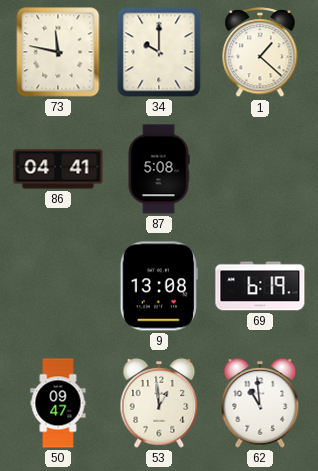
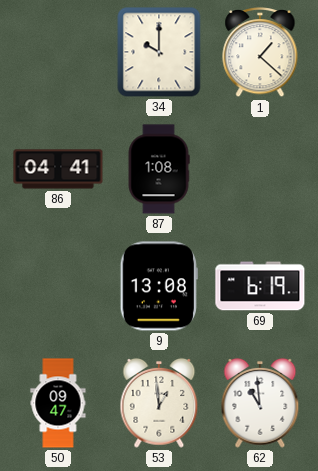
73: 11:47 -> none (58, 52)
87: 5:08 -> 1:08 (159, 169)
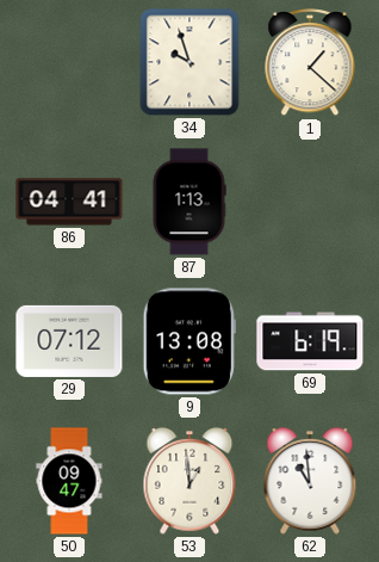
34: 10:00 -> 9:57 (189, 62)
87: 1:08 -> 1:13 (189, 202)
29: none -> 07:12 (69, 341)
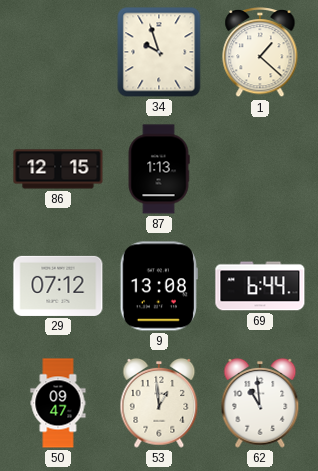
86: 04:41 -> 12:15 (58, 169)
69: 6:19 -> 6:44 (260, 286)
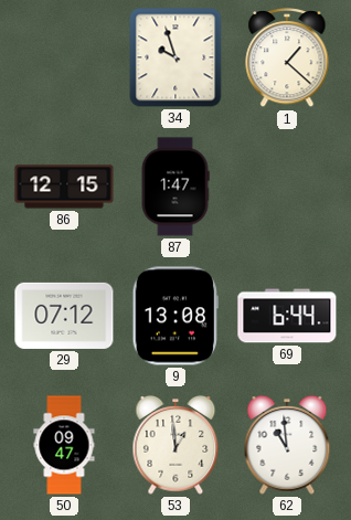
87: 1:13 -> 1:47 (175, 187)
